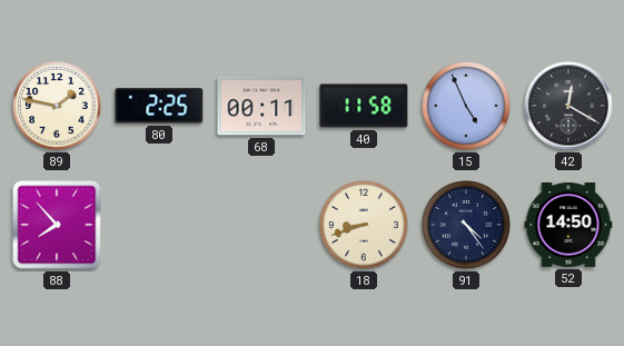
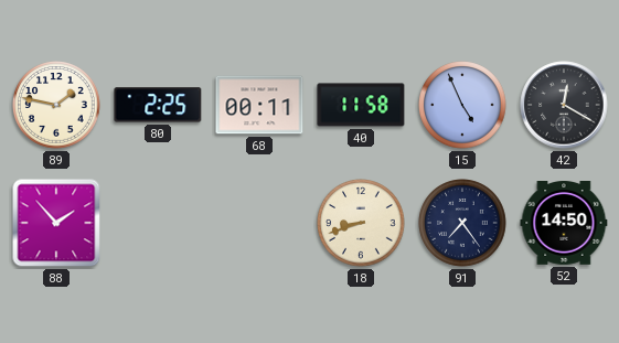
88: 7:53 -> 1:53 (56, 223)
91: 4:24 -> 7:24 (462, 223)
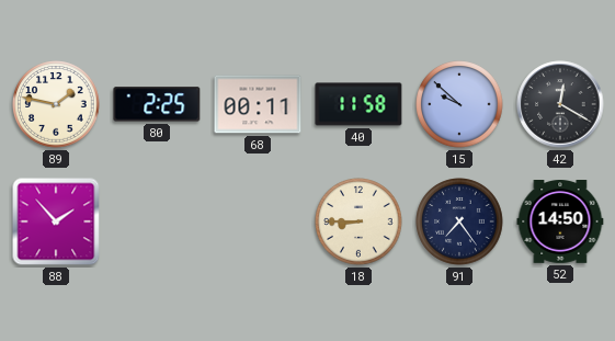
15: 4:56 -> 9:52 (459, 104)
18: 8:42 -> 8:45 (358, 221)
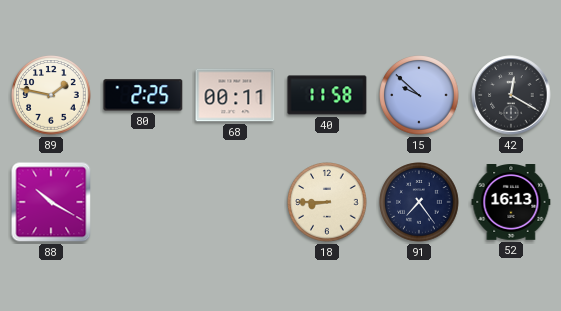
88: 1:53 -> 10:20 (51, 202)
52: 14:50 -> 16:13 (511, 203)
